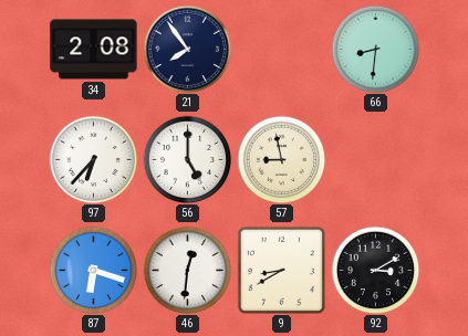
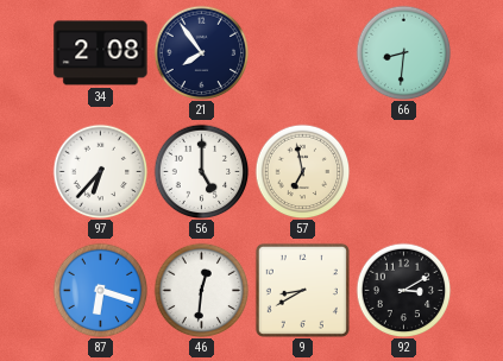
57: 8:58 -> 6:58 (302, 171)
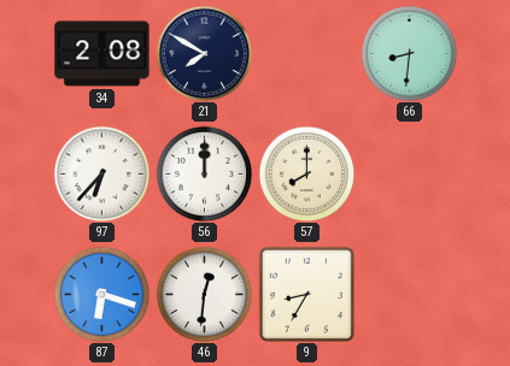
21: 7:54 -> 7:50 (204, 53)
56: 5:00 -> 12:00 (204, 173)
57: 6:58 -> 8:00 (306, 173)
9: 8:40 -> 8:35 (306, 294)
92: 3:10 -> none (403, 290)
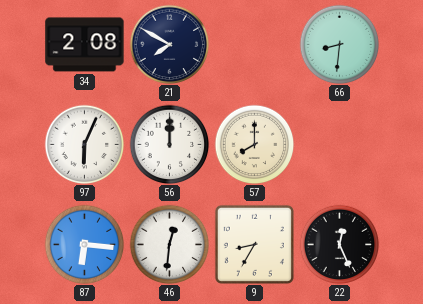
97: 6:37 -> 6:04 (84, 144)
87: 6:18 -> 6:16 (84, 244)
22: none -> 12:26 (339, 244)
